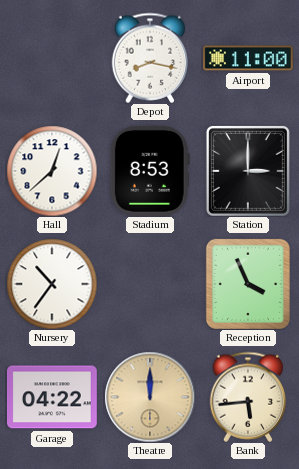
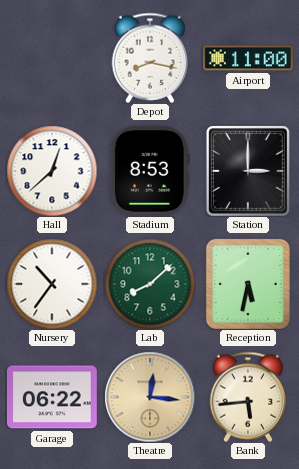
Lab: none -> 8:08 (150, 284)
Reception: 3:56 -> 5:32 (248, 284)
Garage: 04:22 -> 06:22 (52, 397)
Theatre: 12:00 -> 12:16 (150, 397)
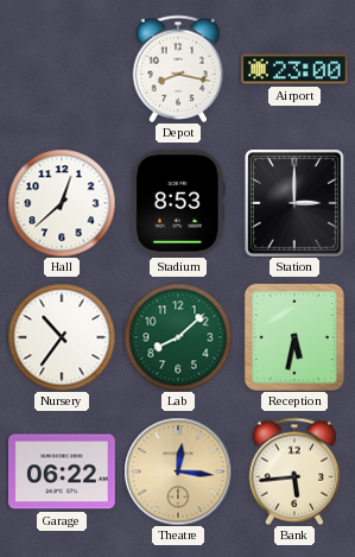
Airport: 11:00 -> 23:00 (294, 69)
